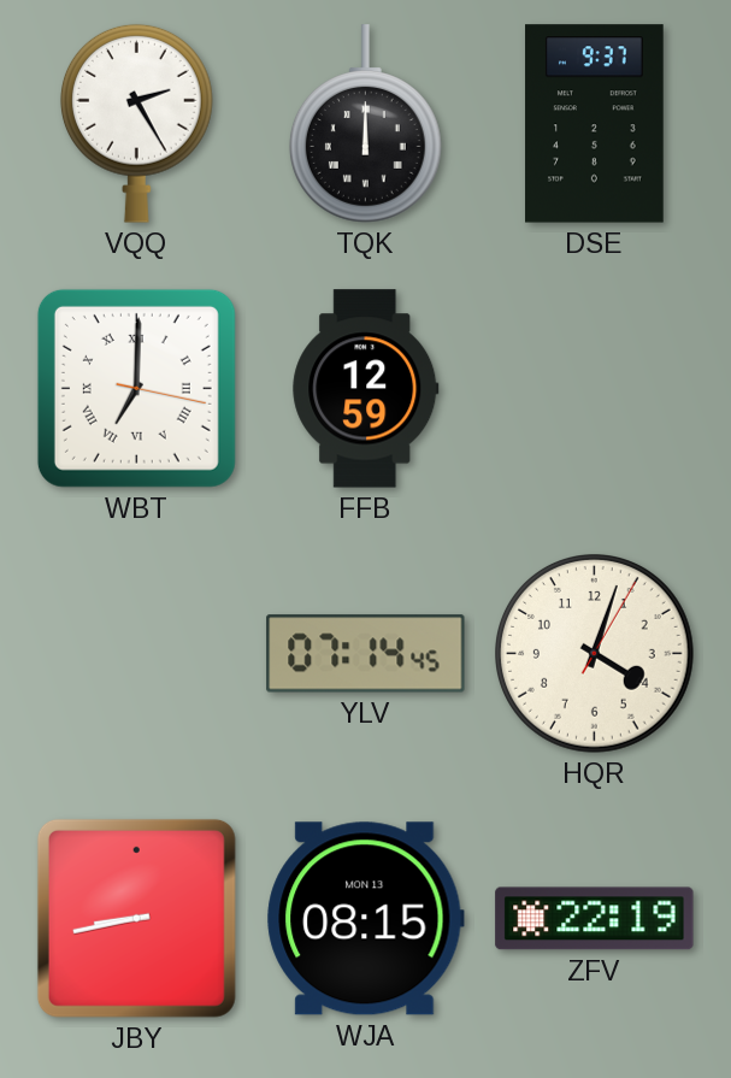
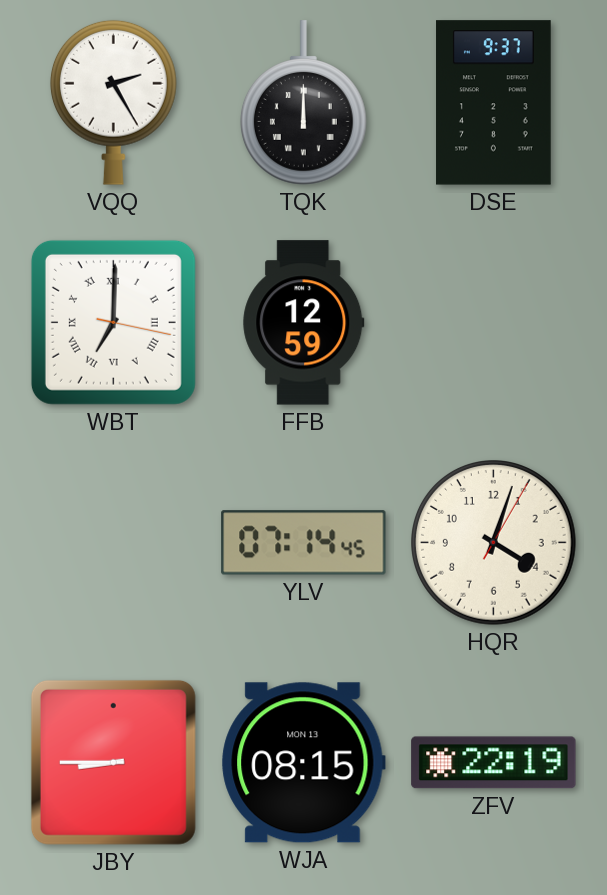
JBY: 8:43 -> 8:45 (113, 762)
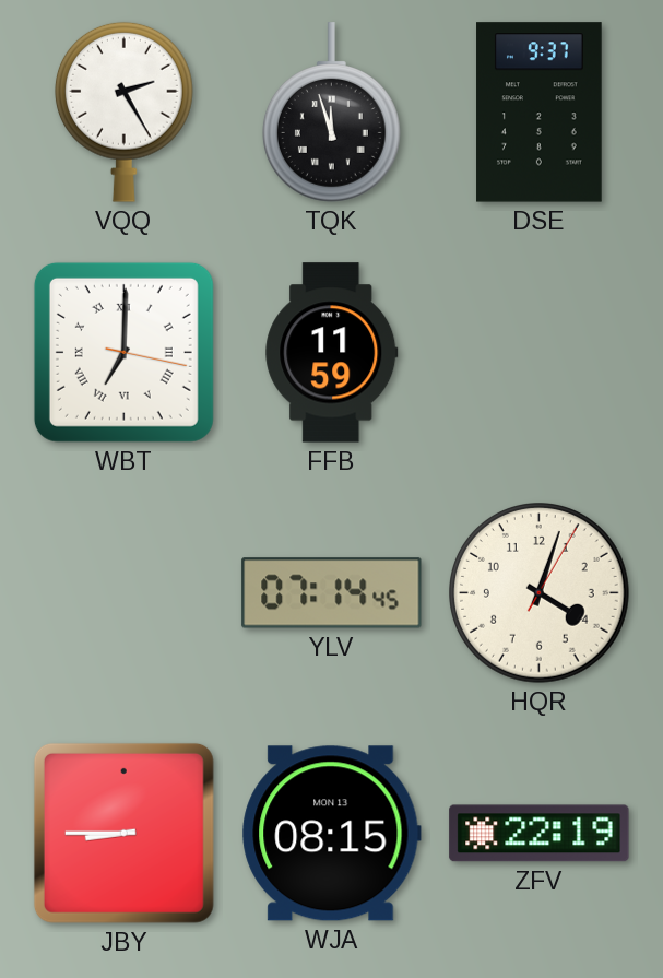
TQK: 12:00 -> 11:57 (331, 113)
FFB: 12:59 -> 11:59 (332, 353)
